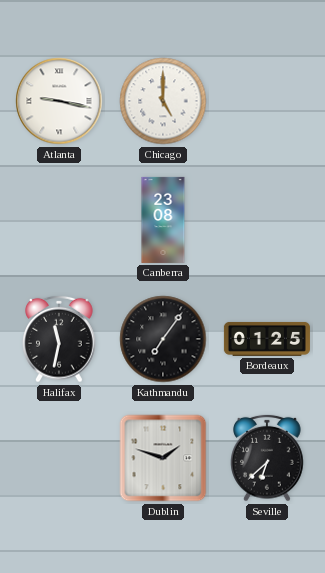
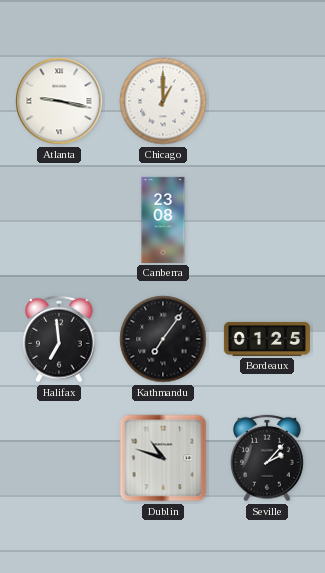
Chicago: 5:00 -> 1:00 (163, 101)
Halifax: 11:32 -> 6:59 (59, 339)
Dublin: 1:48 -> 10:48 (163, 458)
Seville: 6:38 -> 2:07 (267, 458)
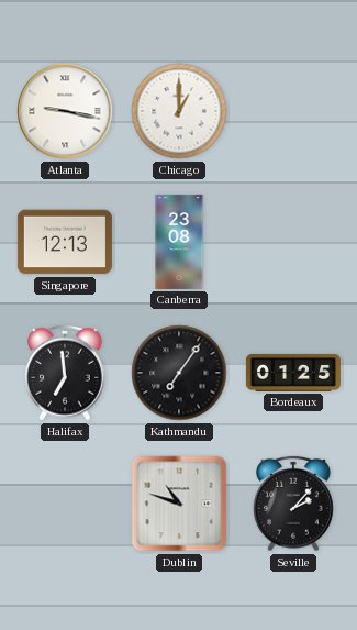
Singapore: none -> 12:13 (65, 242)
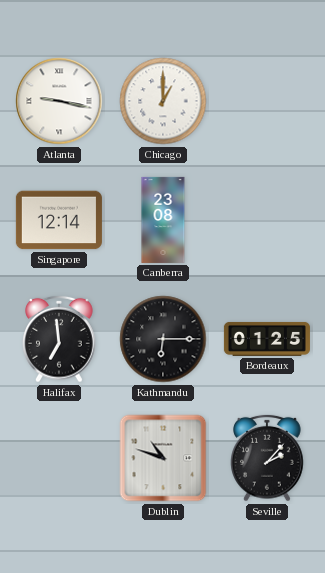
Singapore: 12:13 -> 12:14 (59, 220)
Kathmandu: 7:06 -> 6:15 (163, 339)
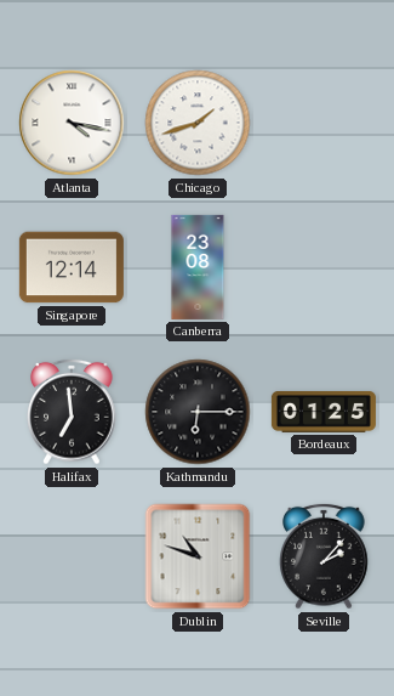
Atlanta: 9:17 -> 4:17 (72, 123)
Chicago: 1:00 -> 1:42 (198, 123)
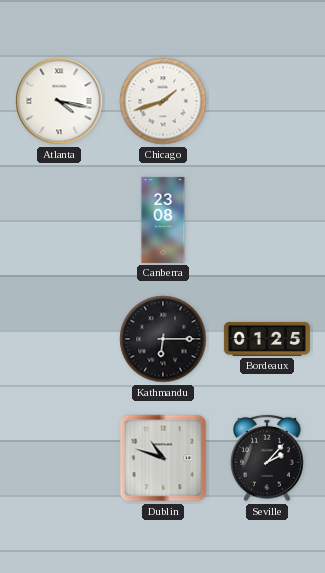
Singapore: 12:14 -> none (72, 267)
Halifax: 6:59 -> none (72, 412)
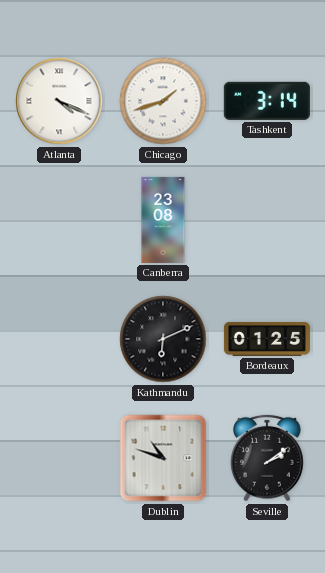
Atlanta: 4:17 -> 4:19 (59, 101)
Tashkent: none -> 3:14 (267, 101)
Kathmandu: 6:15 -> 6:11 (163, 339)
Seville: 2:07 -> 2:09 (267, 458)
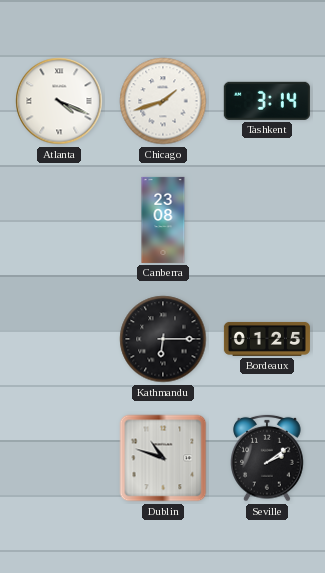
Kathmandu: 6:11 -> 6:15 (163, 339)
